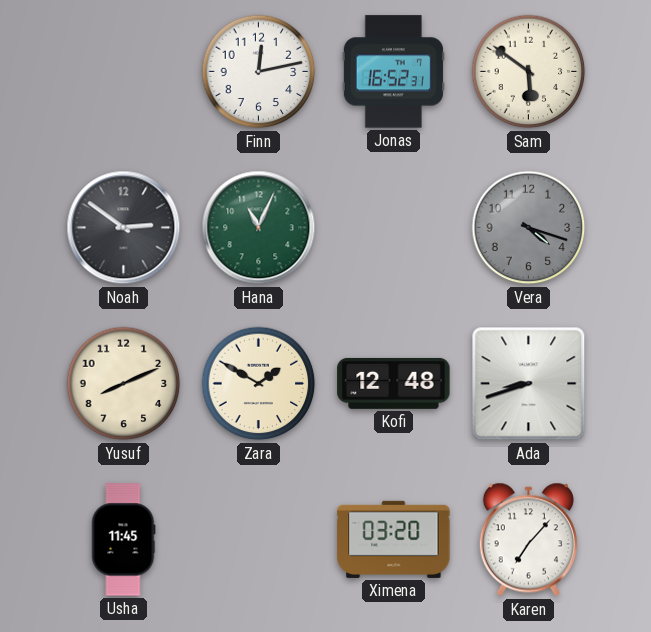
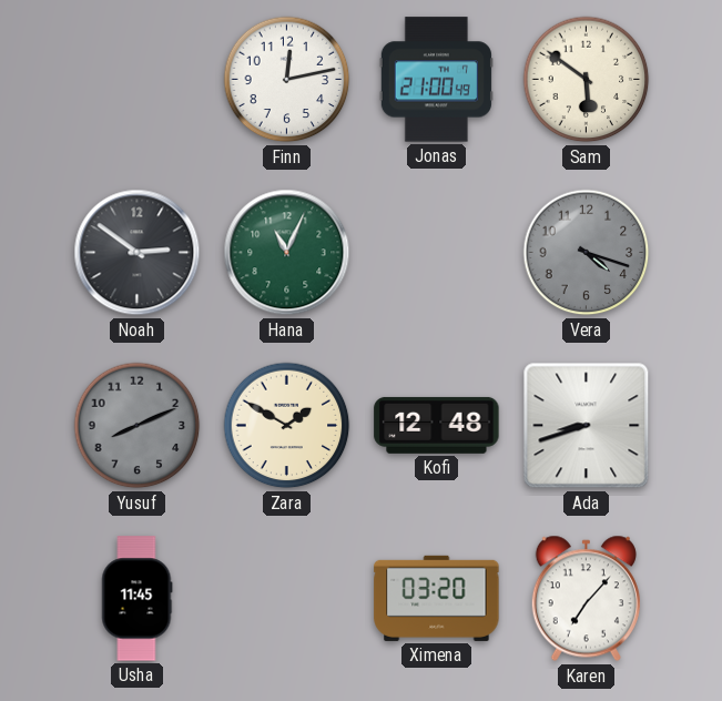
Jonas: 16:52 -> 21:00 (436, 80)
Yusuf dial: cream -> grey (138, 426)
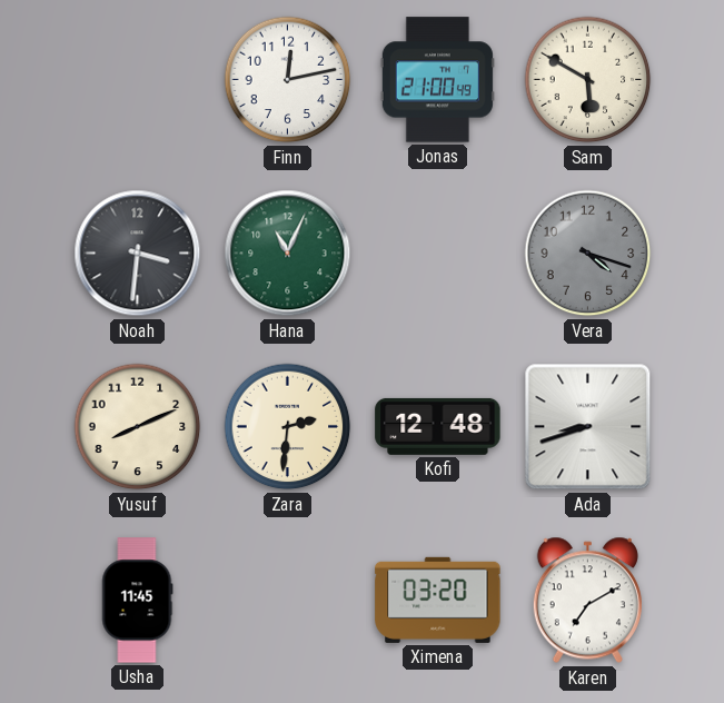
Sam: 5:51 -> 5:50 (588, 80)
Noah: 2:51 -> 3:31 (138, 254)
Yusuf dial: grey -> cream (138, 427)
Zara: 1:50 -> 2:31 (288, 427)
Karen: 7:07 -> 7:10 (587, 601)
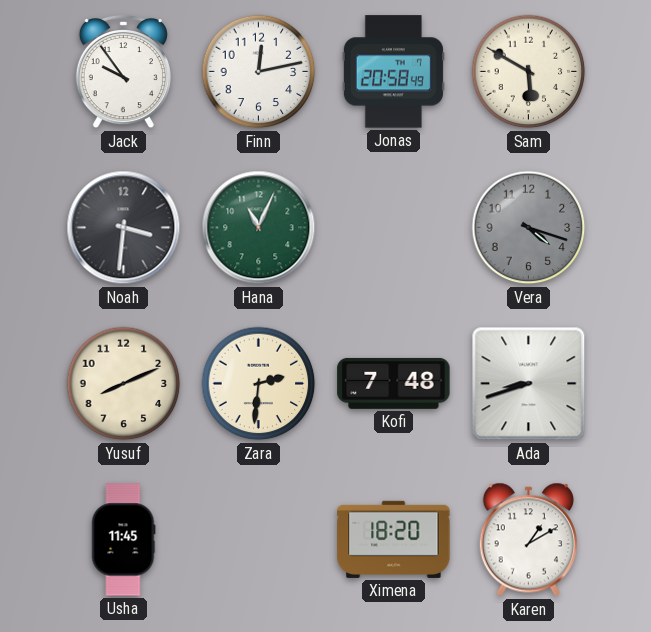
Jack: none -> 9:54 (123, 72)
Jonas: 21:00 -> 20:58 (393, 72)
Kofi: 12:48 -> 7:48 (394, 383)
Ximena: 03:20 -> 18:20 (394, 539)
Karen: 7:10 -> 1:10 (528, 540)
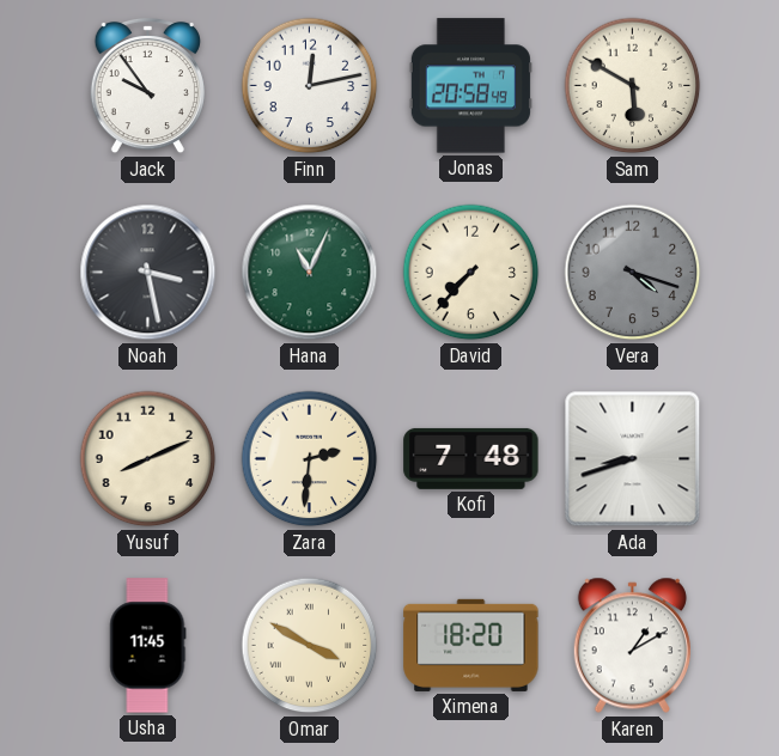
Noah: 3:31 -> 3:28 (148, 273)
David: none -> 7:37 (471, 273)
Omar: none -> 3:50 (310, 646)
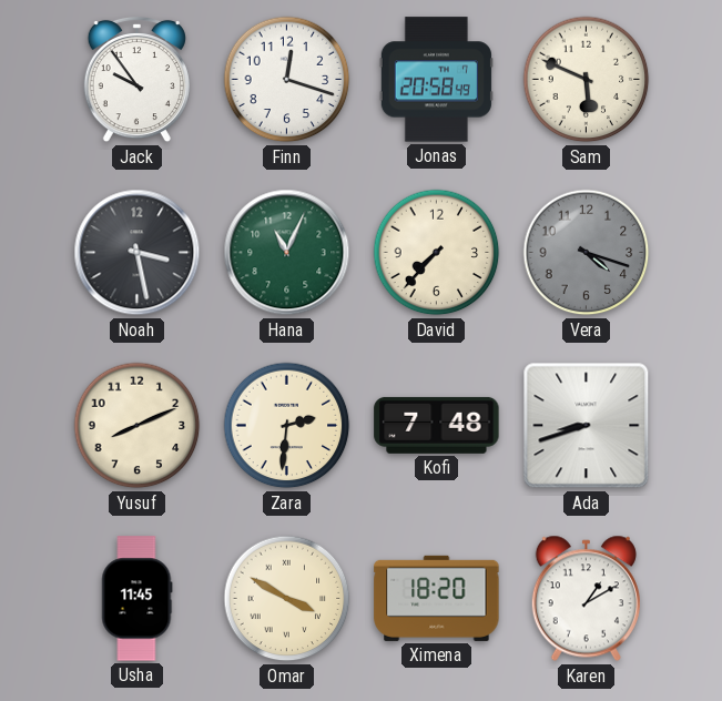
Finn: 12:13 -> 12:18 (287, 80)
Sam: 5:50 -> 5:49 (587, 80)
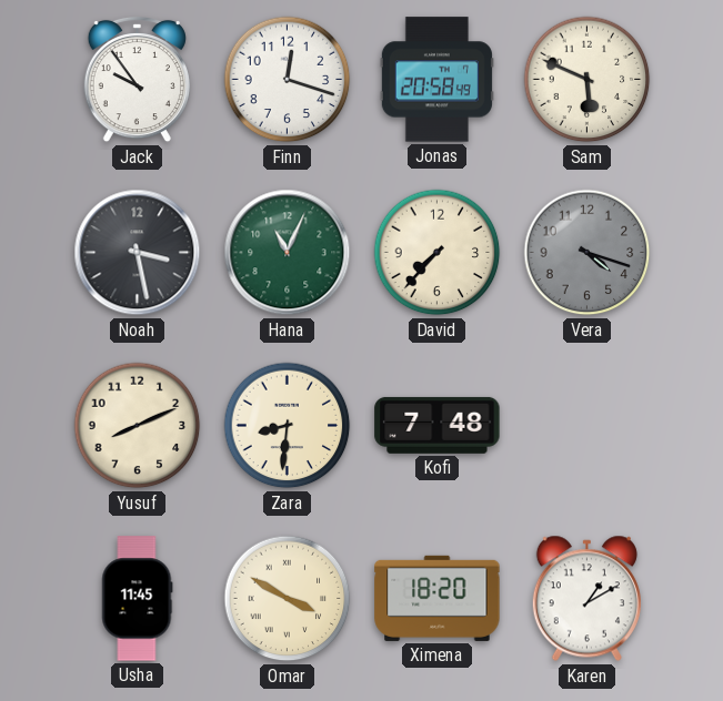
Zara: 2:31 -> 8:31 (288, 426)
Ada: 8:42 -> none (587, 426)
